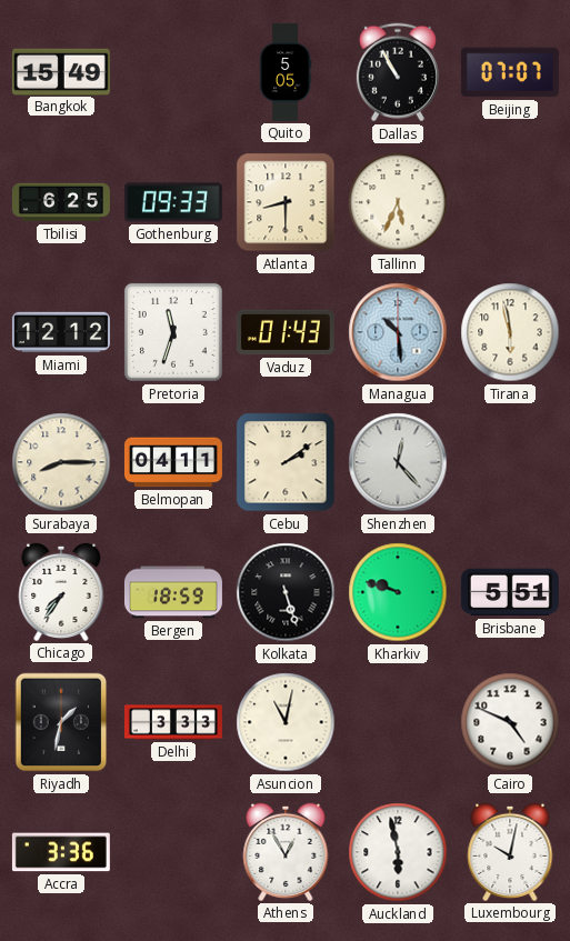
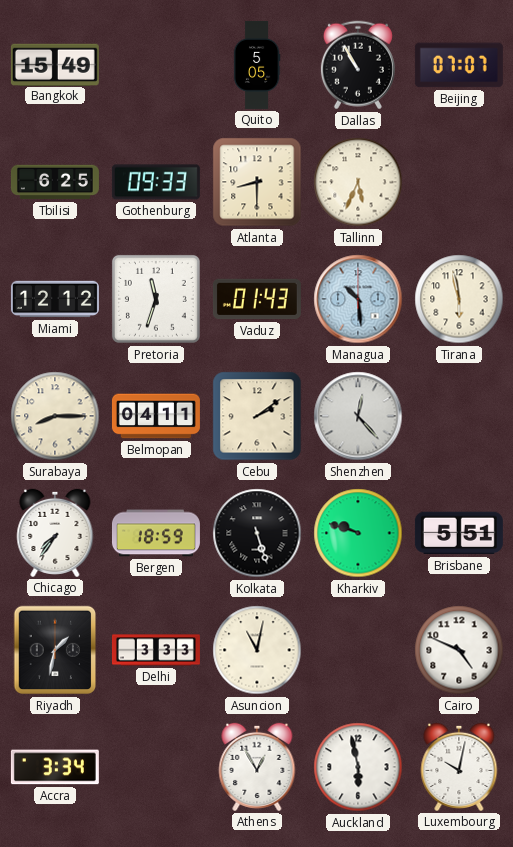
Accra: 3:36 -> 3:34 (55, 767)
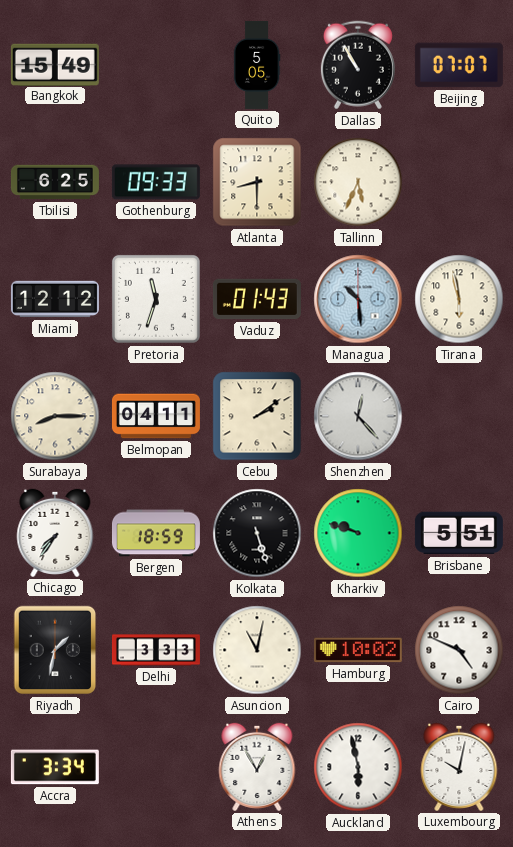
Hamburg: none -> 10:02 (358, 650)
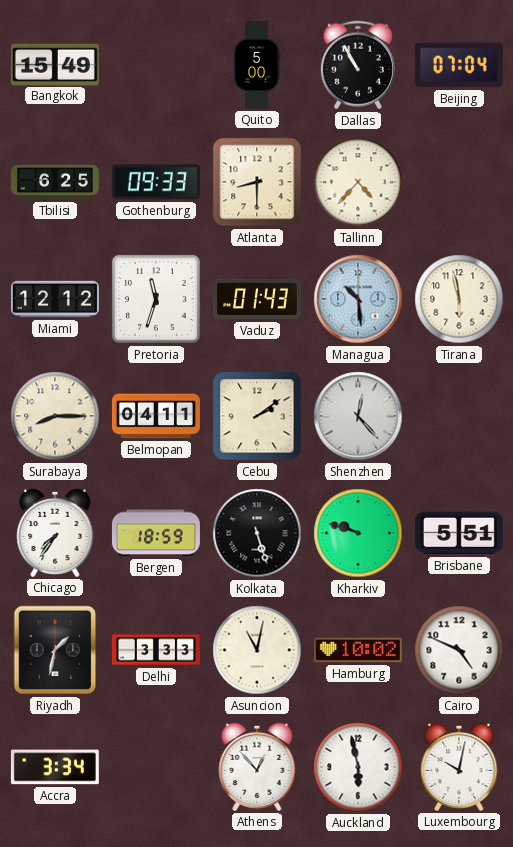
Quito: 5:05 -> 5:00 (257, 65)
Beijing: 07:07 -> 07:04 (459, 65)
Tallinn: 5:34 -> 4:37 (358, 182)
Athens: 12:55 -> 12:53 (257, 767)
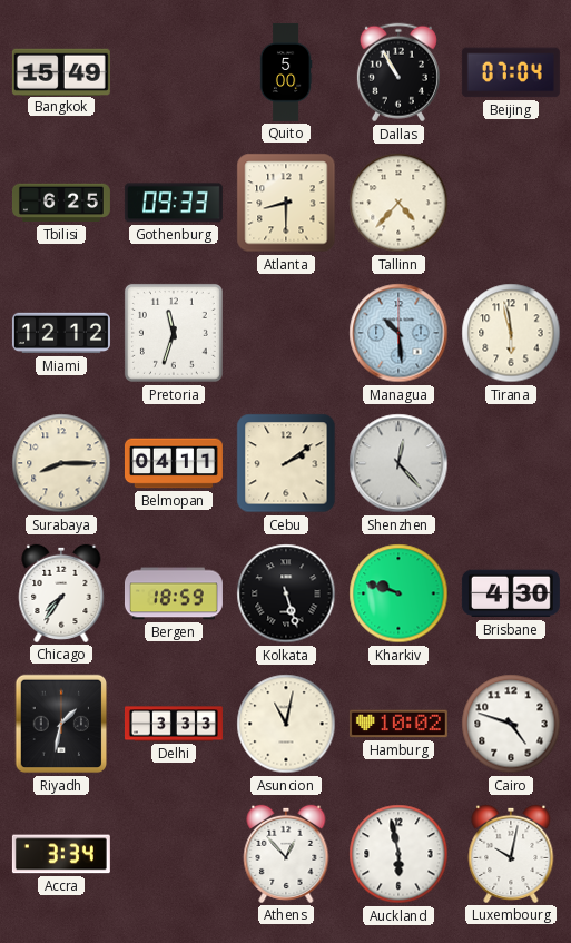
Vaduz: 01:43 -> none (257, 299)
Brisbane: 5:51 -> 4:30 (511, 593)
Cairo: 4:49 -> 4:48 (511, 724)
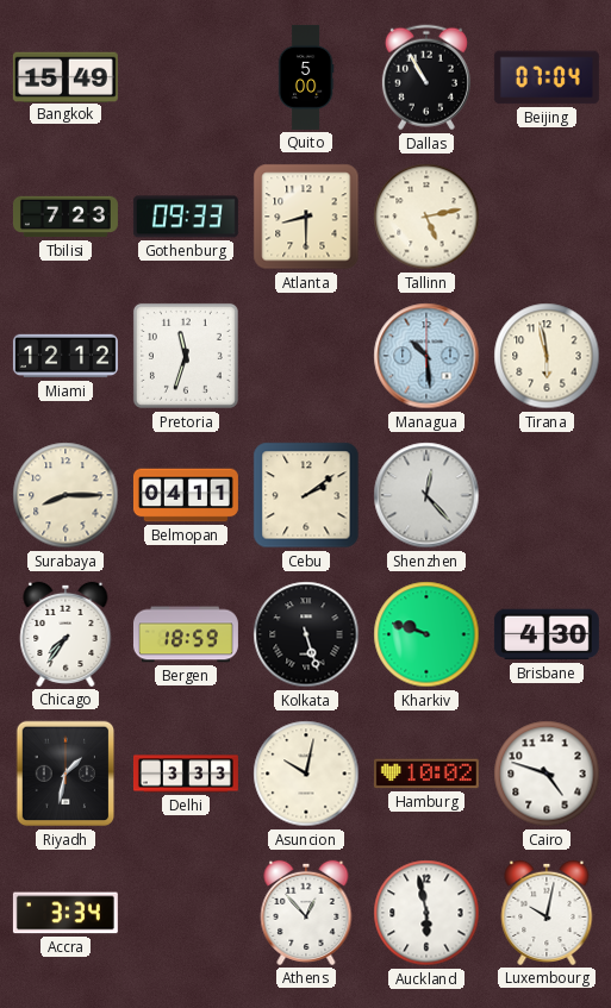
Tbilisi: 6:25 -> 7:23 (66, 217)
Tallinn: 4:37 -> 5:13 (426, 217)
Asuncion: 11:02 -> 10:02 (306, 774)
